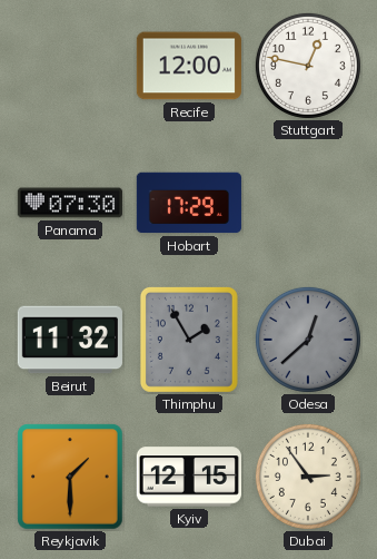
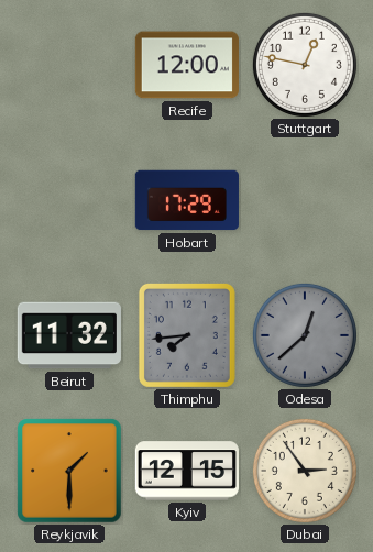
Panama: 07:30 -> none (70, 203)
Thimphu: 1:55 -> 7:44 (187, 335)
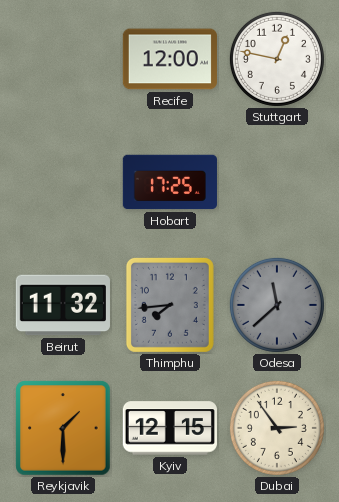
Hobart: 17:29 -> 17:25 (170, 182)
Odesa: 12:38 -> 11:38 (277, 305)
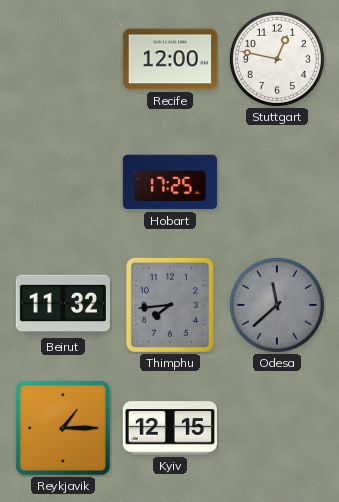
Reykjavik: 1:30 -> 1:15 (63, 428)
Dubai: 2:54 -> none (277, 428)
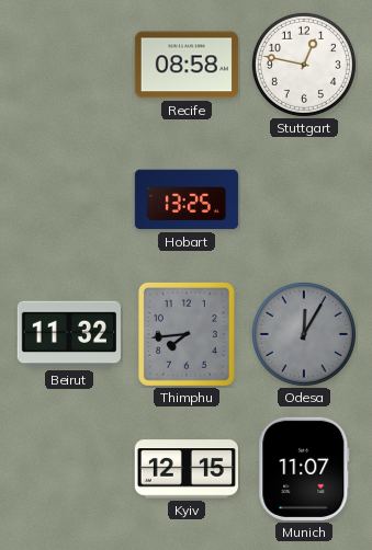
Recife: 12:00 -> 08:58 (187, 65)
Hobart: 17:25 -> 13:25 (187, 199)
Odesa: 11:38 -> 12:05 (304, 334)
Reykjavik: 1:15 -> none (63, 428)
Munich: none -> 11:07 (304, 469)
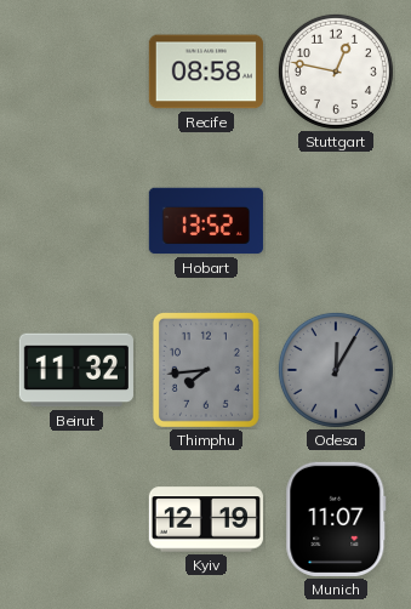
Hobart: 13:25 -> 13:52 (206, 221)
Kyiv: 12:15 -> 12:19 (206, 519)
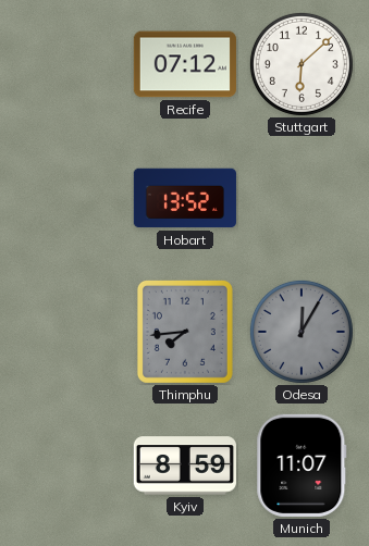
Recife: 08:58 -> 07:12 (185, 64)
Stuttgart: 12:47 -> 6:08 (302, 64)
Beirut: 11:32 -> none (76, 370)
Kyiv: 12:19 -> 8:59 (185, 466)
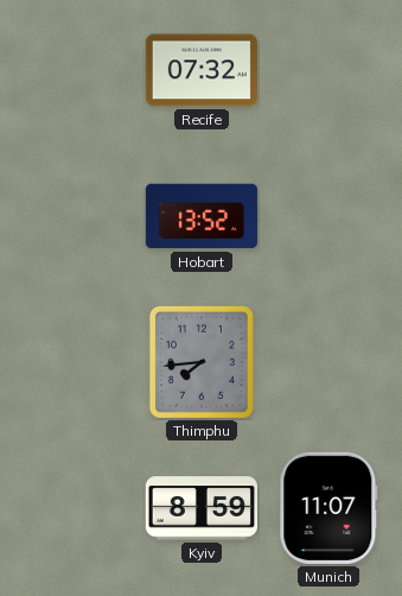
Recife: 07:12 -> 07:32 (202, 70)
Stuttgart: 6:08 -> none (302, 64)
Odesa: 12:05 -> none (302, 332)
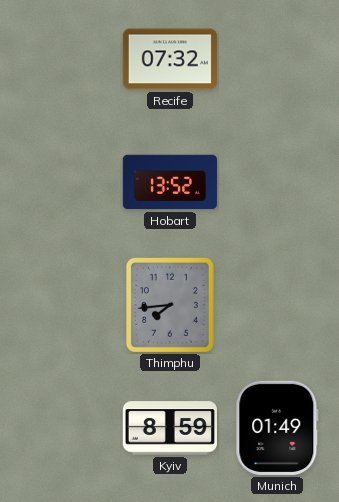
Munich: 11:07 -> 01:49 (277, 428)
